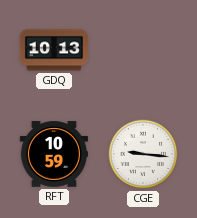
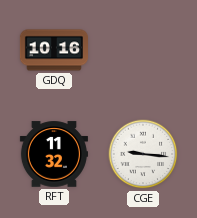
GDQ: 10:13 -> 10:16 (53, 50)
RFT: 10:59 -> 11:32 (54, 154)
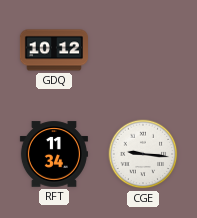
GDQ: 10:16 -> 10:12 (53, 50)
RFT: 11:32 -> 11:34 (54, 154)
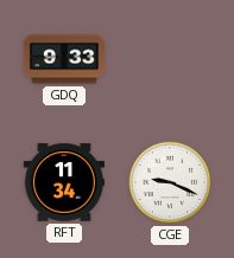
GDQ: 10:12 -> 9:33 (63, 59)
CGE: 9:16 -> 9:19 (170, 182)
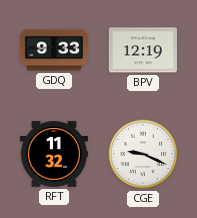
BPV: none -> 12:19 (143, 50)
RFT: 11:34 -> 11:32 (54, 154)
